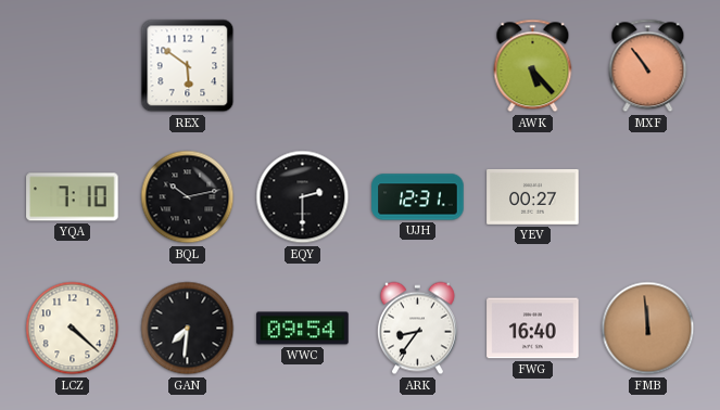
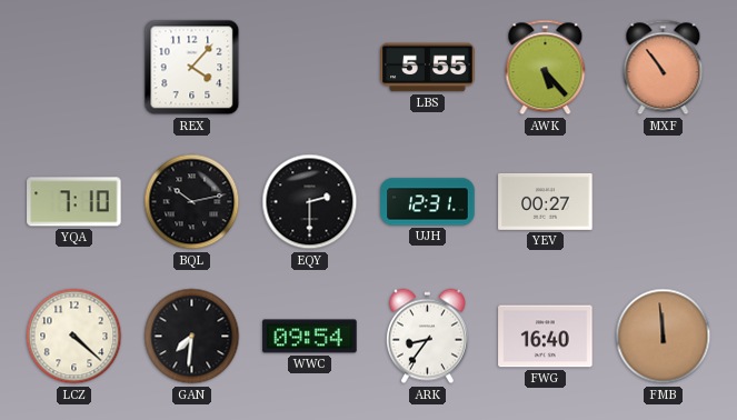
REX: 5:51 -> 4:07 (192, 68)
LBS: none -> 5:55 (428, 68)
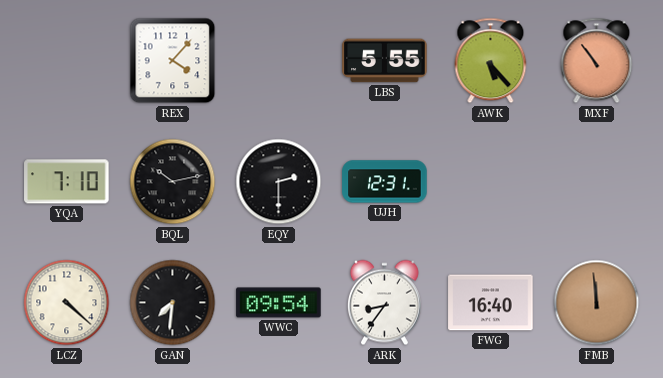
YEV: 00:27 -> none (546, 201)
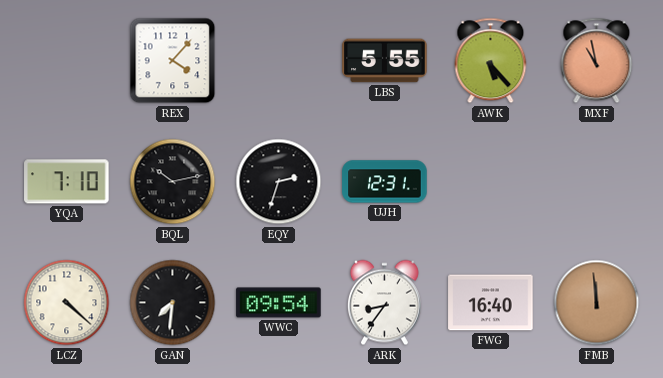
MXF: 10:54 -> 10:58 (597, 61)
EQY: 2:30 -> 2:33 (279, 182)
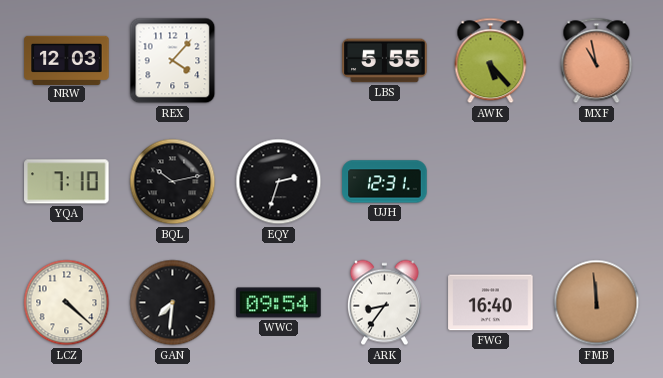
NRW: none -> 12:03 (67, 60)
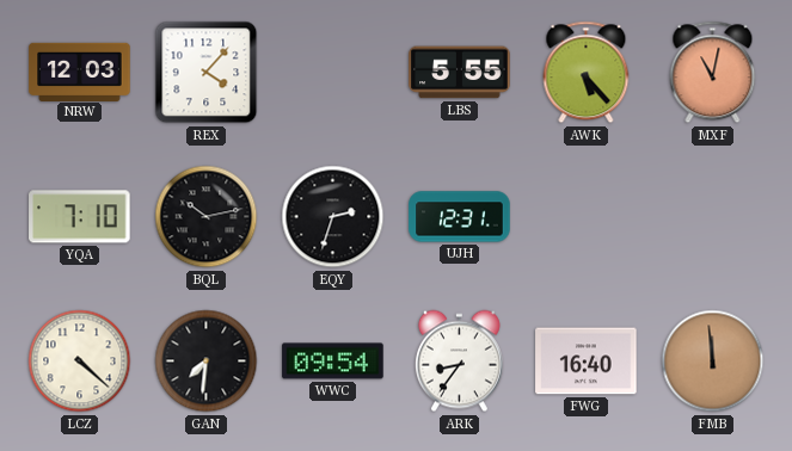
MXF: 10:58 -> 11:02 (713, 73)
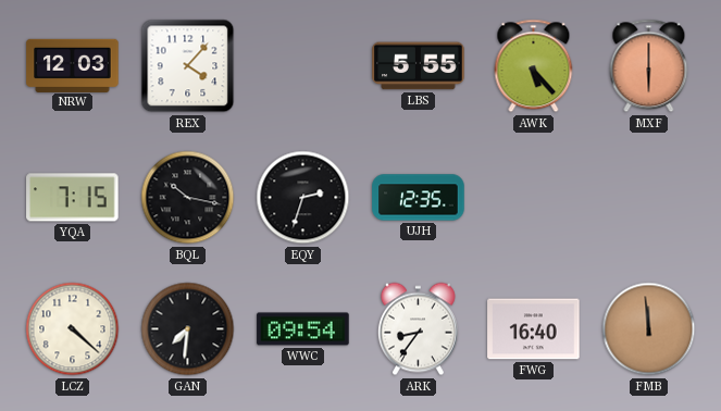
MXF: 11:02 -> 6:00 (649, 66)
YQA: 7:10 -> 7:15 (73, 198)
BQL: 10:13 -> 10:17 (188, 198)
UJH: 12:31 -> 12:35 (419, 198)
